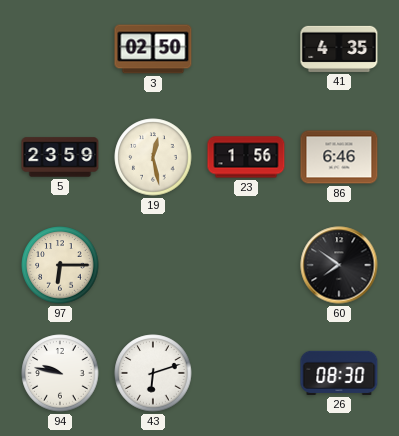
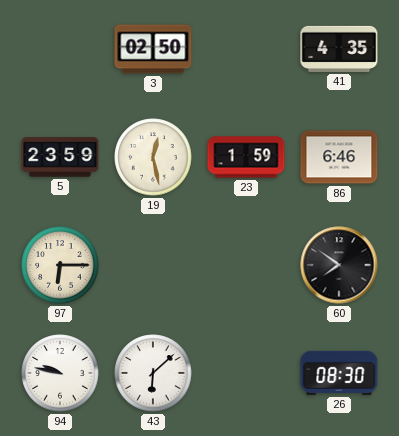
23: 1:56 -> 1:59 (246, 157)
43: 6:12 -> 6:08 (153, 373)
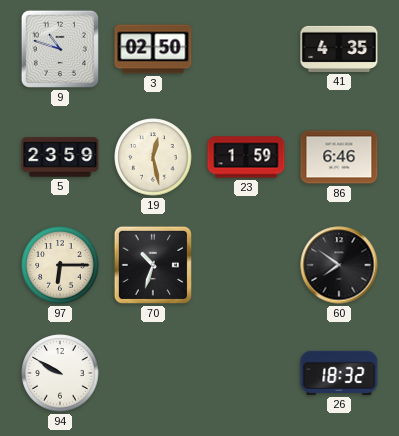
9: none -> 10:48 (60, 49)
70: none -> 10:33 (153, 265)
94: 9:47 -> 9:50 (60, 373)
43: 6:08 -> none (153, 373)
26: 08:30 -> 18:32 (339, 373)
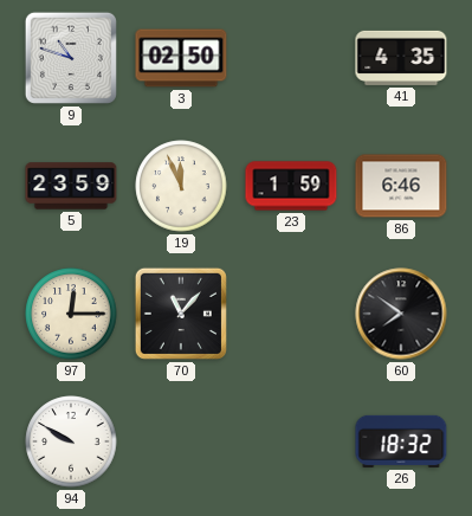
19: 12:28 -> 11:56 (181, 186)
97: 6:15 -> 12:15 (71, 314)
70: 10:33 -> 11:07 (181, 314)
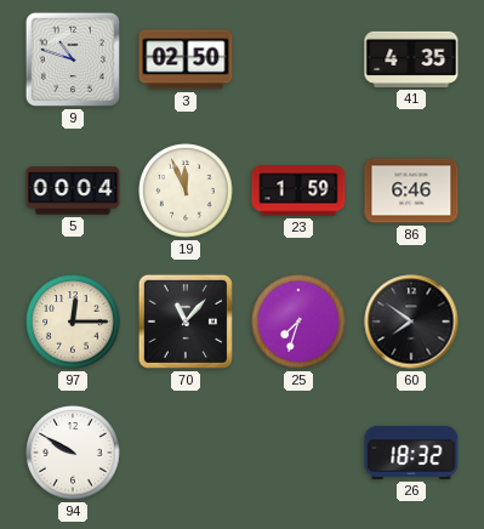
5: 23:59 -> 00:04 (73, 190)
25: none -> 7:33 (298, 322)
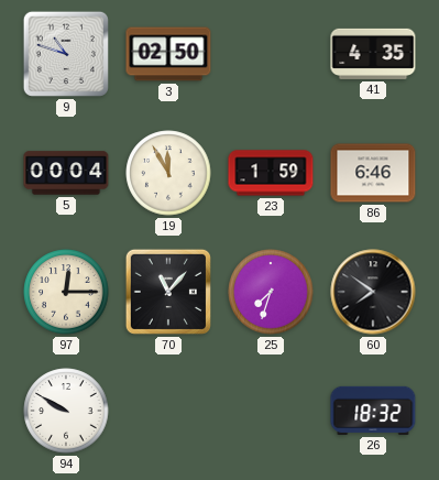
19: 11:56 -> 11:55 (168, 173)
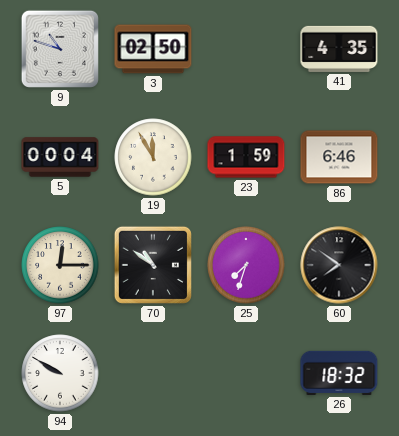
70: 11:07 -> 10:51 (153, 265)
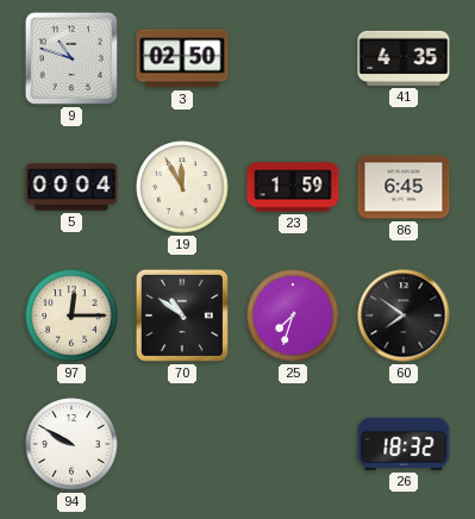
86: 6:46 -> 6:45 (404, 187)
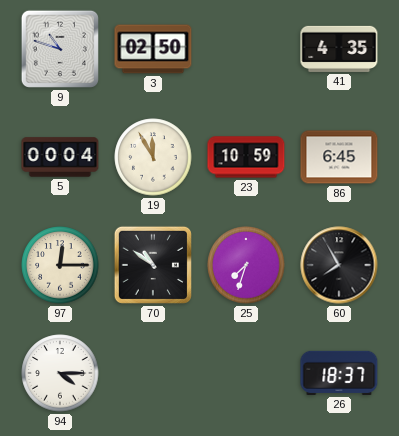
23: 1:59 -> 10:59 (246, 157)
60: 7:51 -> 7:55 (339, 265)
94: 9:50 -> 4:15 (60, 373)
26: 18:32 -> 18:37 (339, 373)
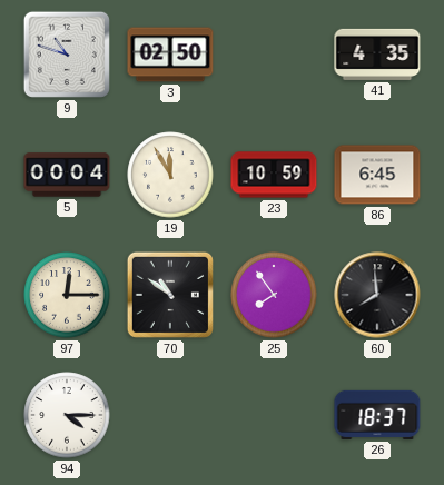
25: 7:33 -> 7:54 (274, 295)
60: 7:55 -> 7:59 (377, 295)
